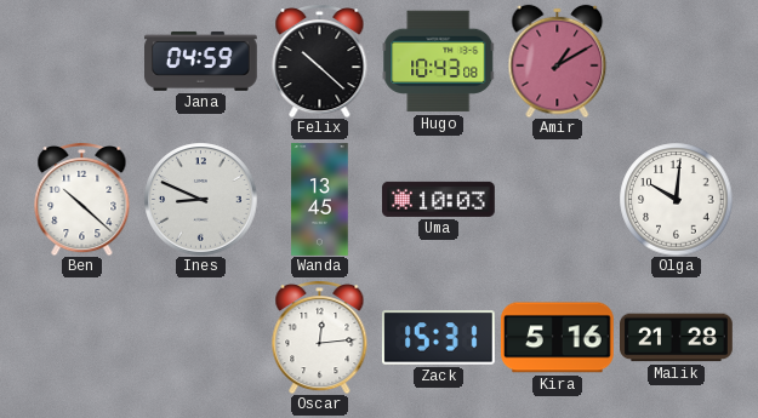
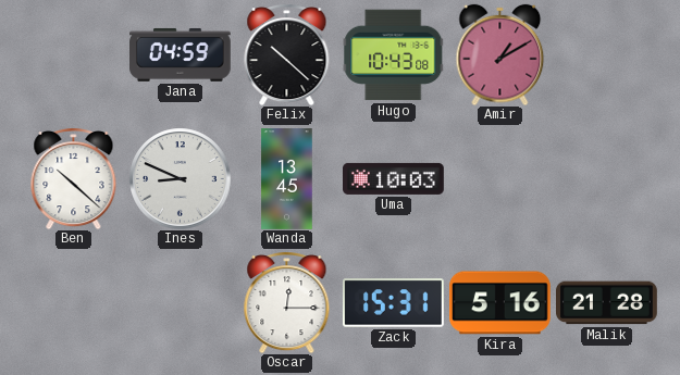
Olga: 10:01 -> none (676, 199)
Oscar: 12:14 -> 12:15 (287, 303)
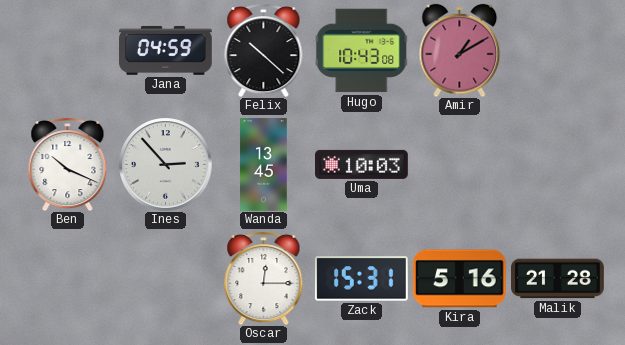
Ben: 10:22 -> 10:19 (68, 165)
Ines: 8:49 -> 2:53 (165, 164)
